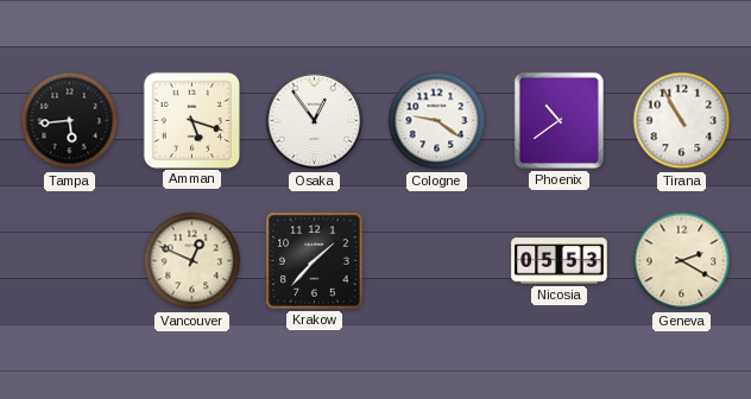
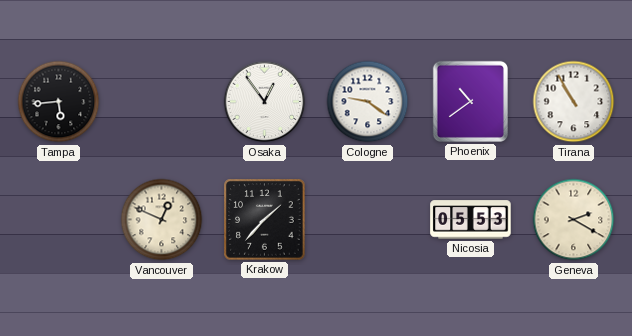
Amman: 5:18 -> none (191, 120)
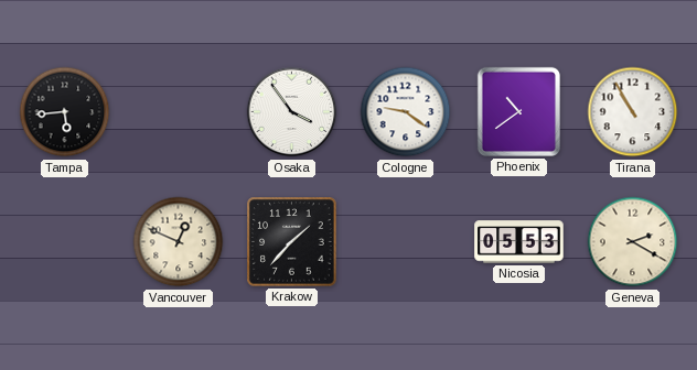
Osaka: 12:54 -> 3:54 (292, 112)
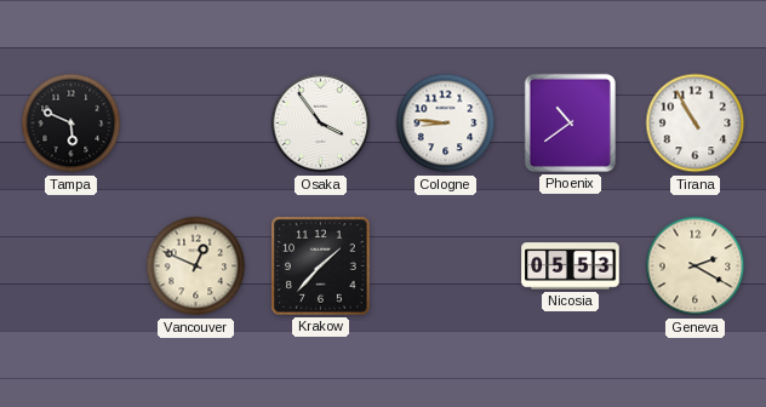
Tampa: 5:44 -> 5:49 (72, 124)
Cologne: 9:21 -> 8:46 (446, 124)
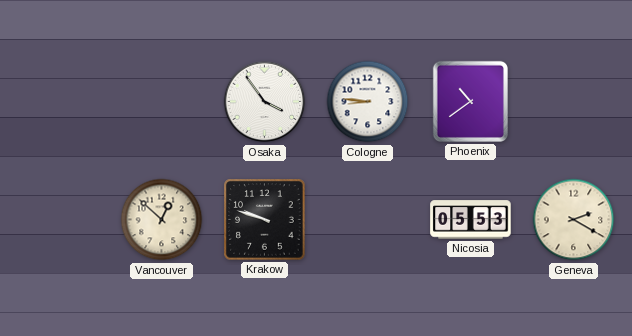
Tampa: 5:49 -> none (72, 124)
Tirana: 10:55 -> none (696, 124)
Vancouver: 12:49 -> 12:52 (162, 220)
Krakow: 1:37 -> 9:48 (265, 220)
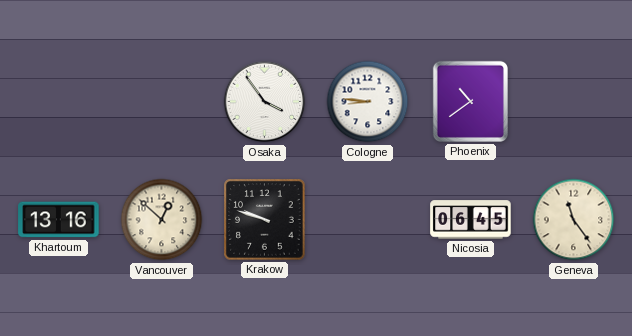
Khartoum: none -> 13:16 (59, 220)
Nicosia: 05:53 -> 06:45 (471, 220)
Geneva: 2:20 -> 11:24 (574, 220)
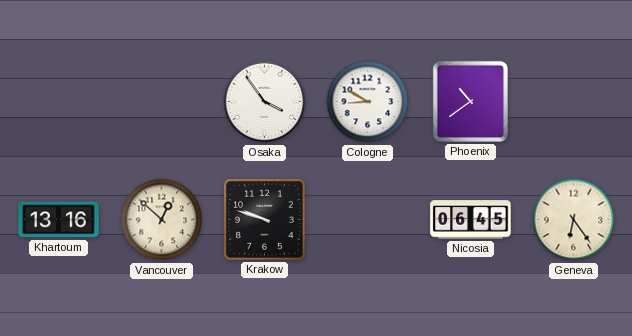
Cologne: 8:46 -> 8:50 (368, 102)
Geneva: 11:24 -> 6:24 (574, 220)
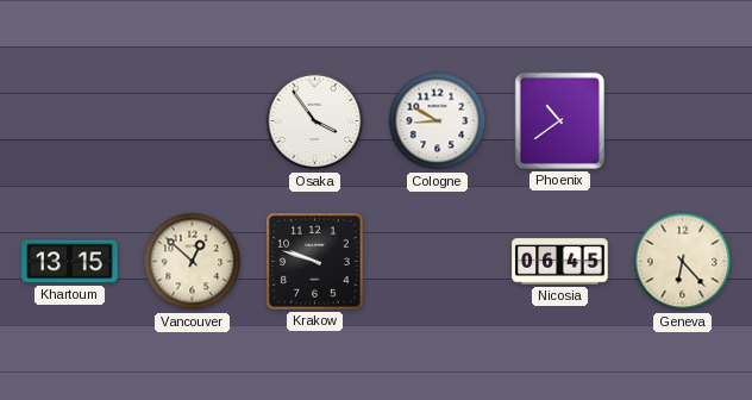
Khartoum: 13:16 -> 13:15 (70, 262)
Geneva: 6:24 -> 6:23 (683, 262)
